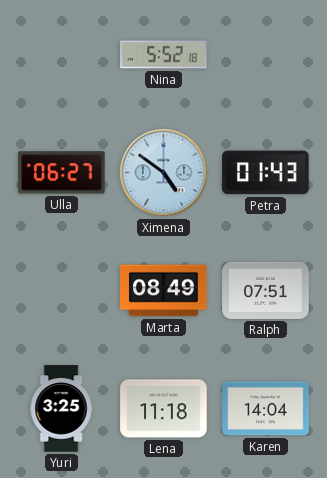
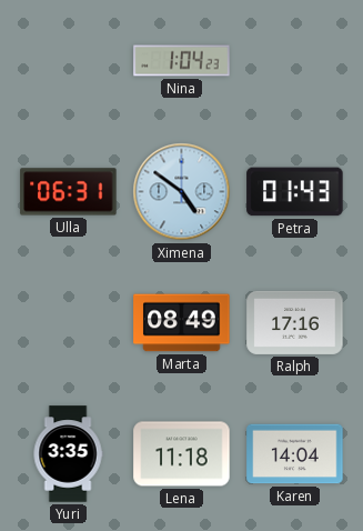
Nina: 5:52 -> 1:04 (182, 61)
Ulla: 06:27 -> 06:31 (69, 192)
Ralph: 07:51 -> 17:16 (295, 322)
Yuri: 3:25 -> 3:35 (68, 454)
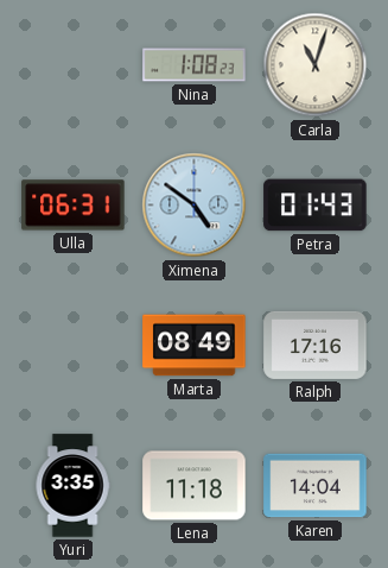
Nina: 1:04 -> 1:08 (195, 65)
Carla: none -> 11:03 (316, 65)
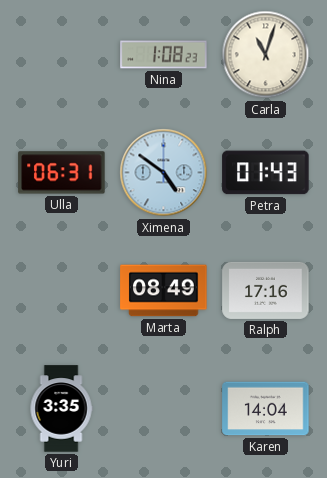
Lena: 11:18 -> none (195, 486)
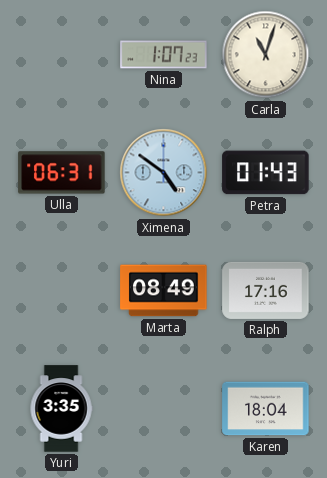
Nina: 1:08 -> 1:07 (164, 55)
Karen: 14:04 -> 18:04 (266, 409)
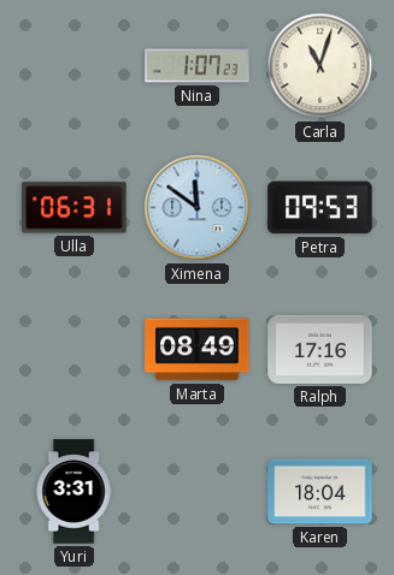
Ximena: 4:51 -> 11:51 (198, 208)
Petra: 01:43 -> 09:53 (321, 208)
Yuri: 3:35 -> 3:31 (73, 492)
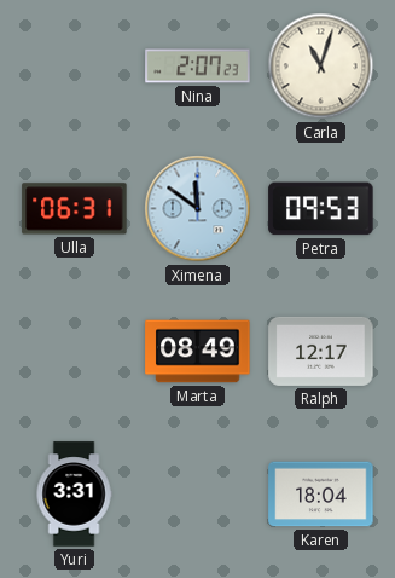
Nina: 1:07 -> 2:07 (198, 67)
Ralph: 17:16 -> 12:17 (321, 351)
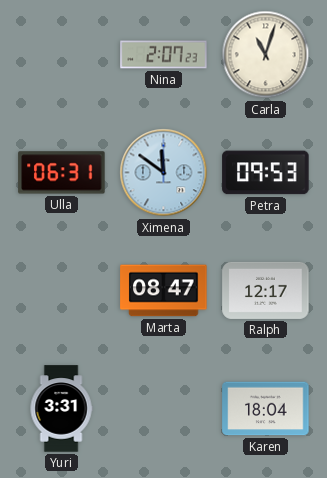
Marta: 08:49 -> 08:47 (164, 291)
